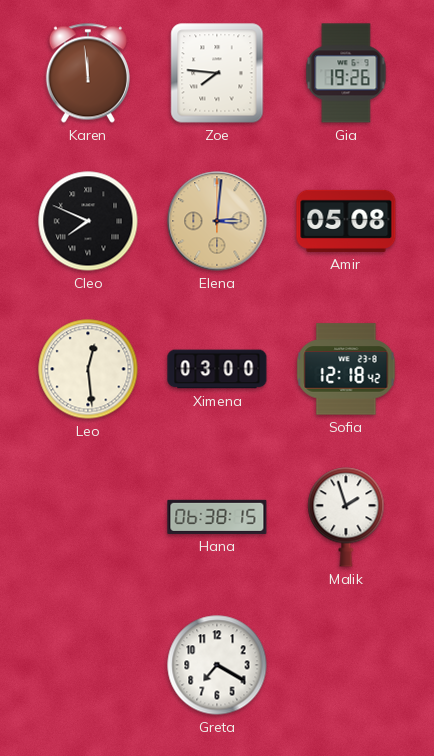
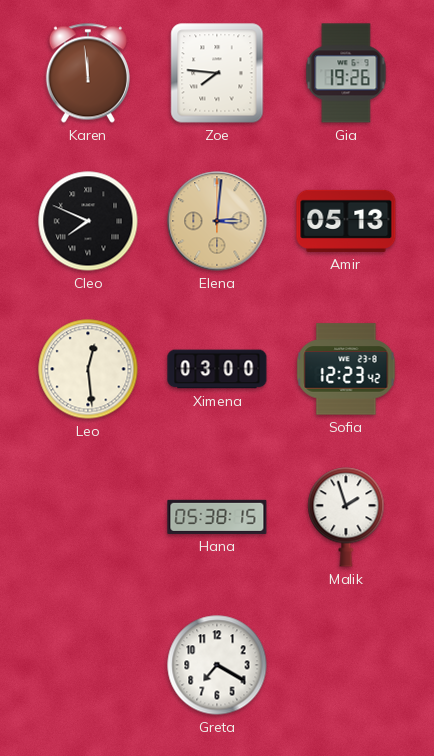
Amir: 05:08 -> 05:13 (346, 221)
Sofia: 12:18 -> 12:23 (346, 369)
Hana: 06:38 -> 05:38 (217, 517)
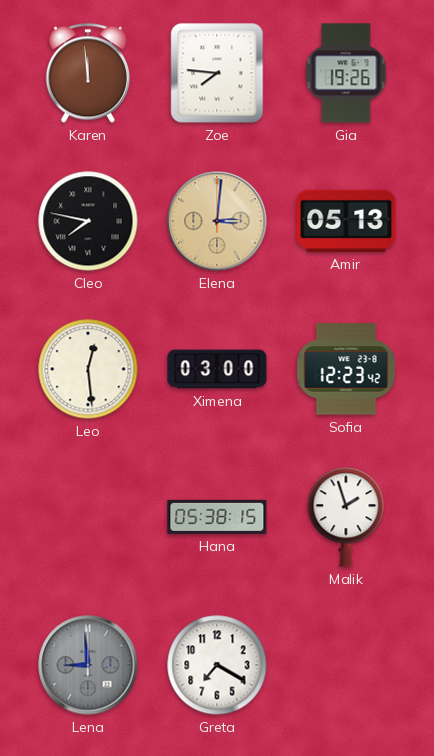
Cleo: 7:49 -> 7:47 (88, 221)
Lena: none -> 8:59 (88, 665)
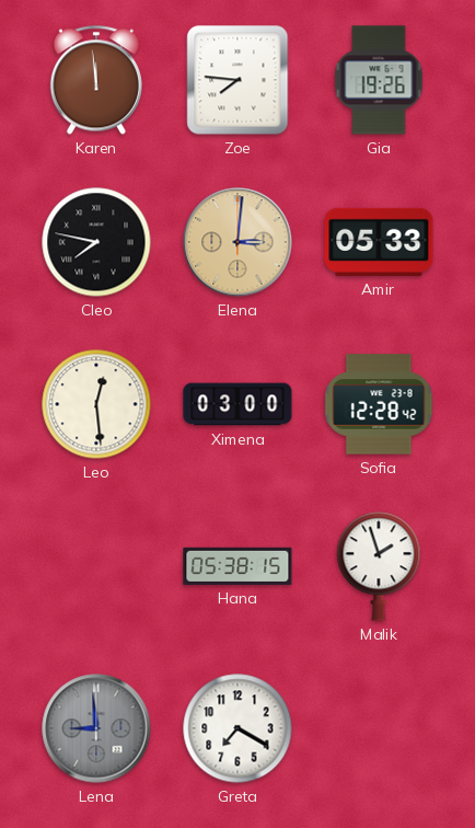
Amir: 05:13 -> 05:33 (379, 242)
Sofia: 12:23 -> 12:28 (379, 404)
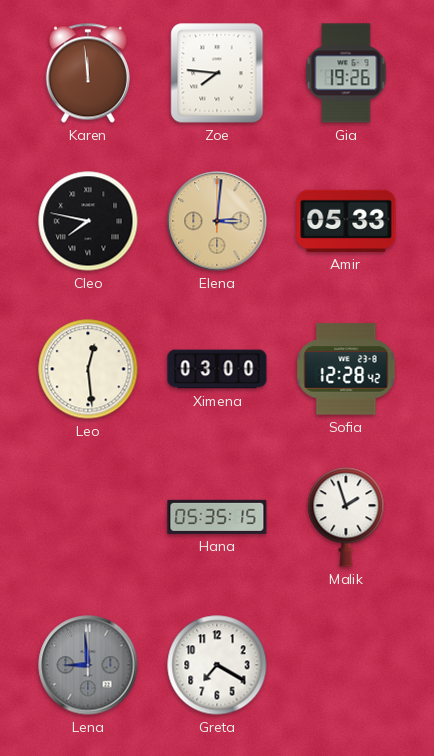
Hana: 05:38 -> 05:35 (217, 517)
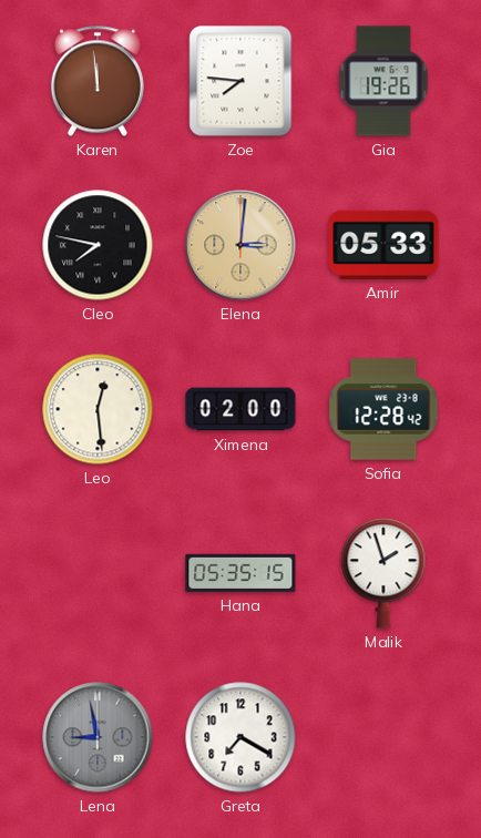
Ximena: 03:00 -> 02:00 (240, 409)
Lena: 8:59 -> 8:58 (98, 737)
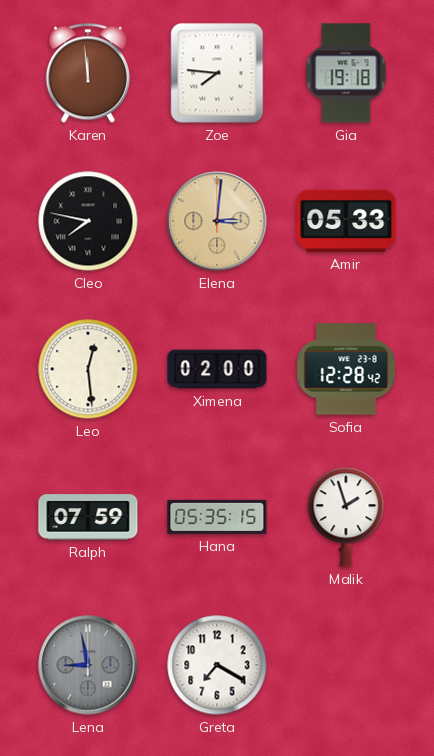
Gia: 19:26 -> 19:18 (346, 73)
Ralph: none -> 07:59 (88, 517)
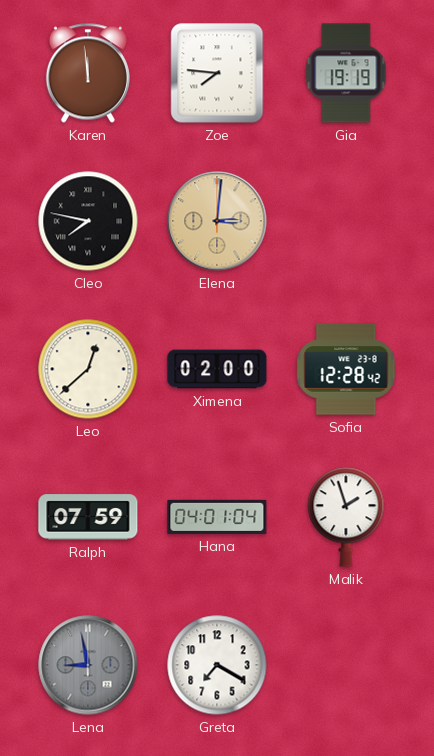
Gia: 19:18 -> 19:19 (346, 73)
Amir: 05:33 -> none (346, 221)
Leo: 12:29 -> 12:38 (88, 369)
Hana: 05:35 -> 04:01 (217, 517)
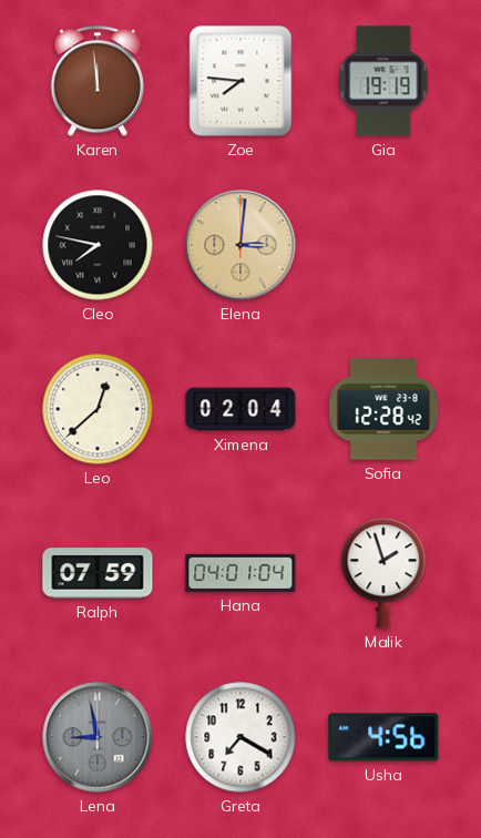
Ximena: 02:00 -> 02:04 (240, 409)
Usha: none -> 4:56 (383, 737)
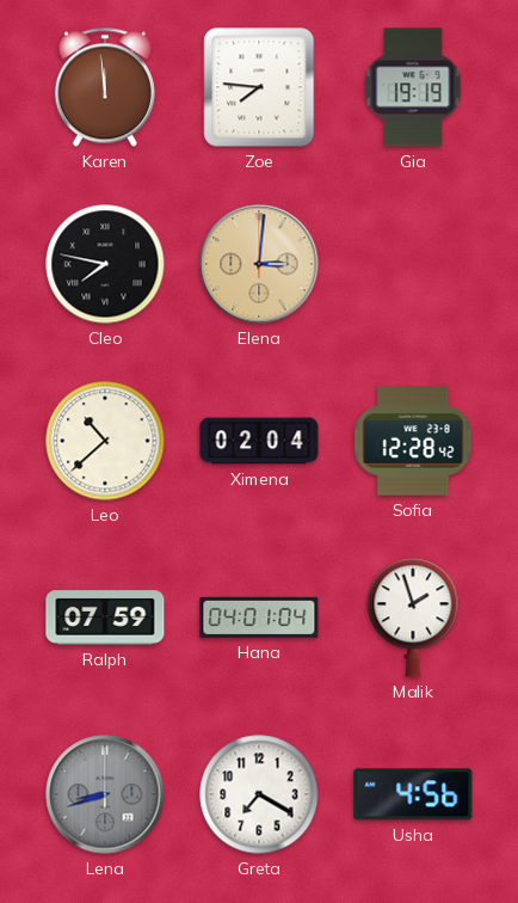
Leo: 12:38 -> 10:38 (105, 441)
Lena: 8:58 -> 8:42 (105, 794)
